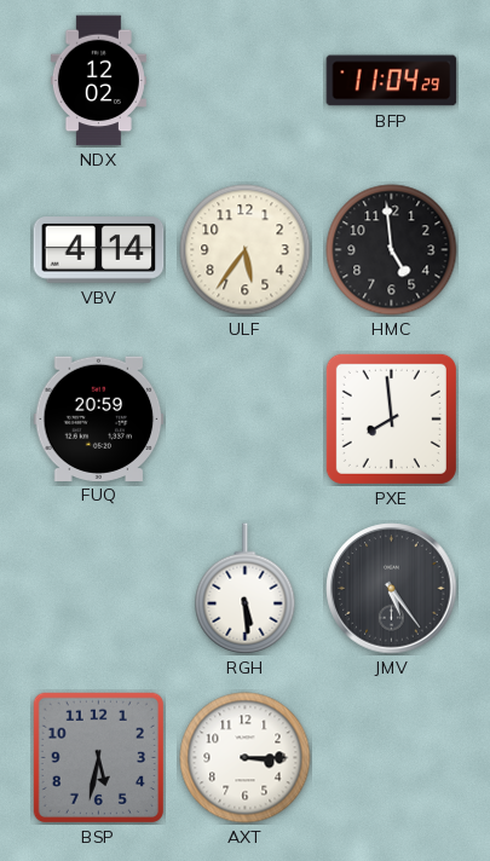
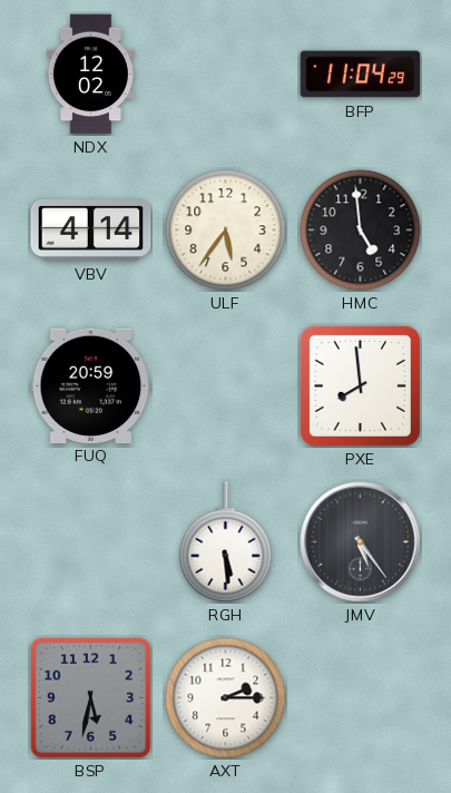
AXT: 3:15 -> 2:15 (226, 698)
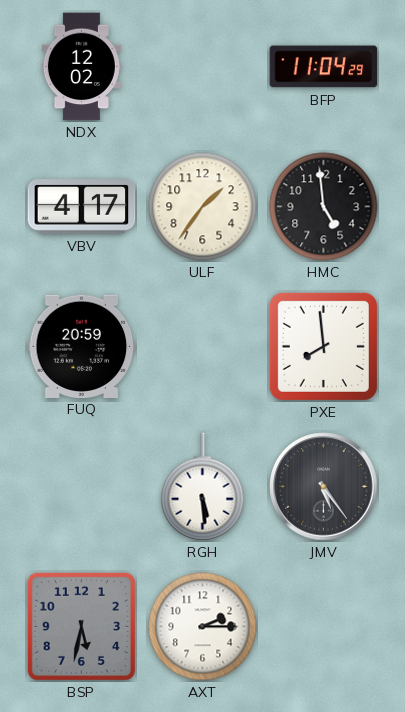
VBV: 4:14 -> 4:17 (82, 207)
ULF: 5:36 -> 1:36 (203, 207)
